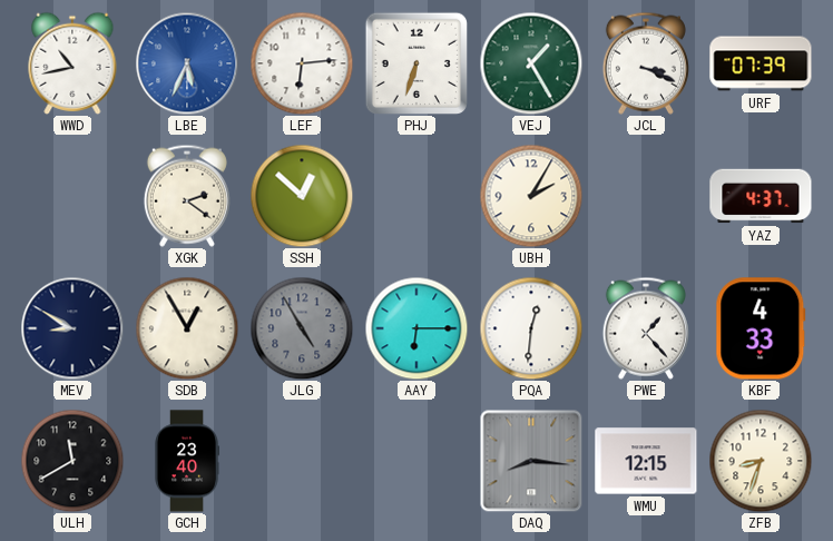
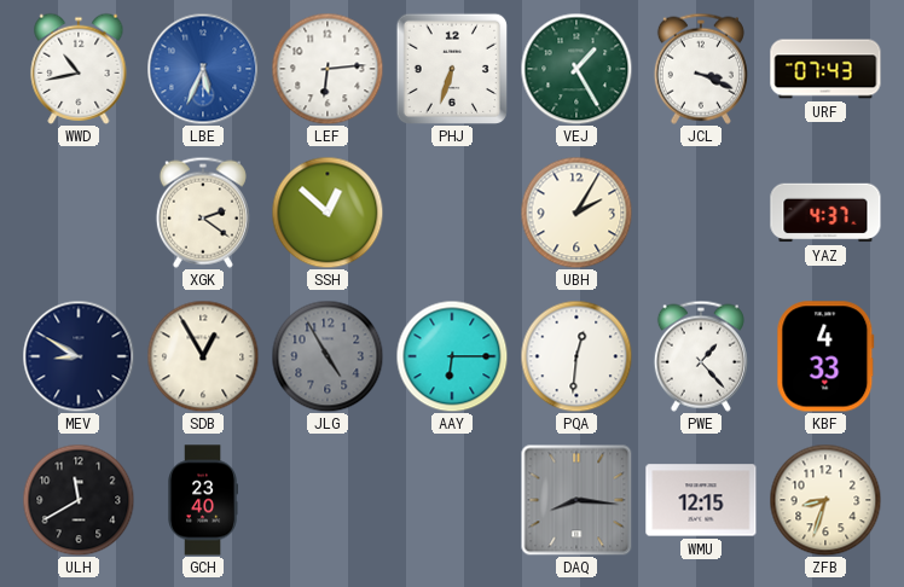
URF: 07:39 -> 07:43 (825, 69)
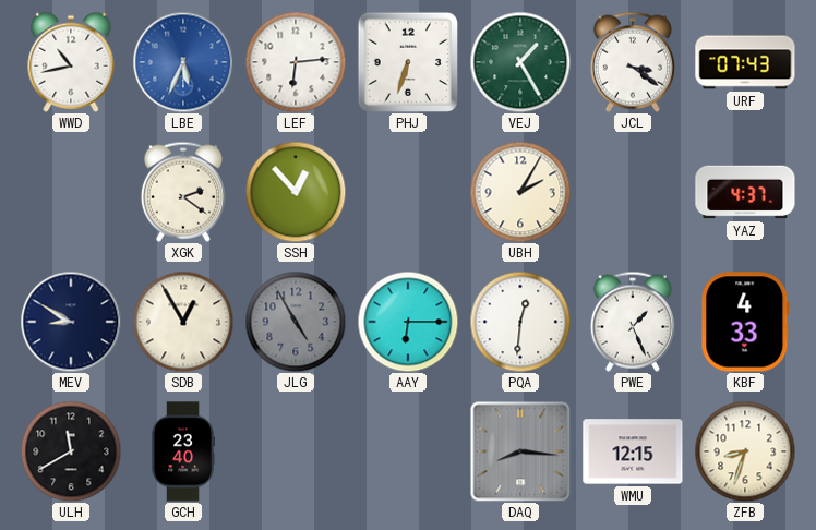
JCL: 3:19 -> 3:21 (633, 62)
SSH: 12:52 -> 12:53 (296, 192)
PWE: 1:23 -> 1:26 (633, 322)
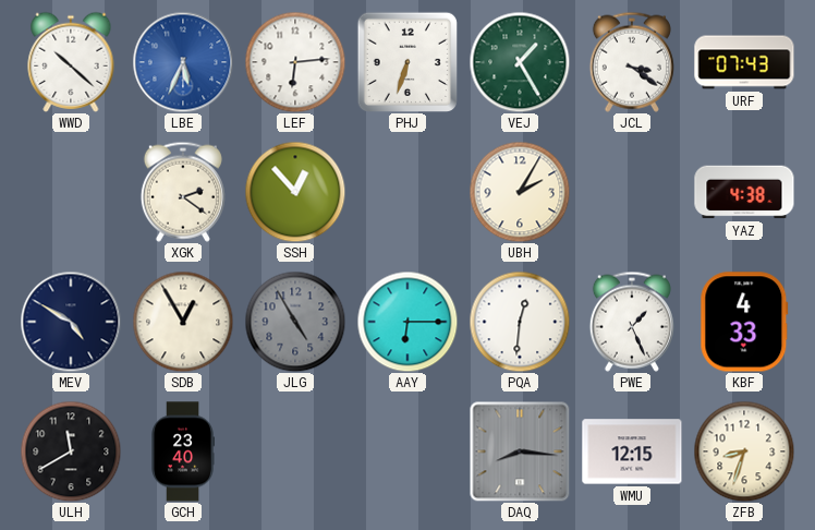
WWD: 10:43 -> 10:22 (71, 62)
YAZ: 4:37 -> 4:38 (744, 192)
MEV: 8:50 -> 4:50 (71, 322)
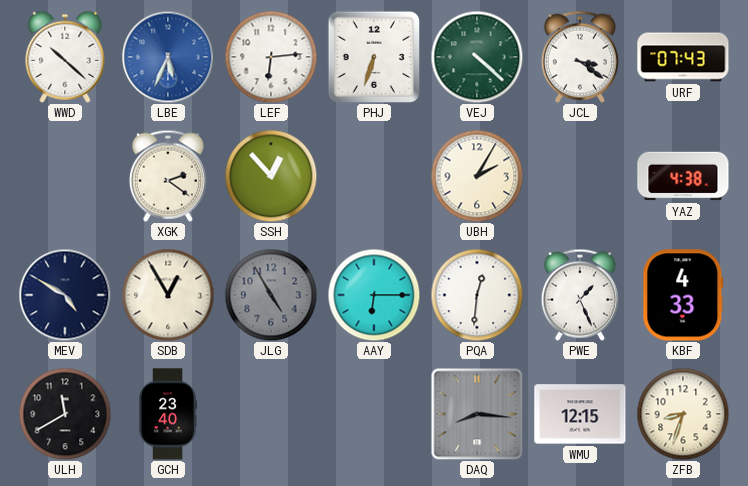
VEJ: 1:25 -> 4:22 (477, 57)
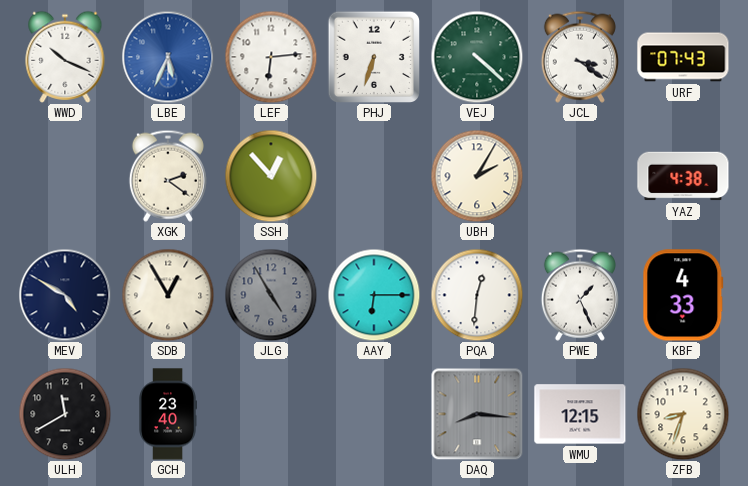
WWD: 10:22 -> 10:19 (65, 57)
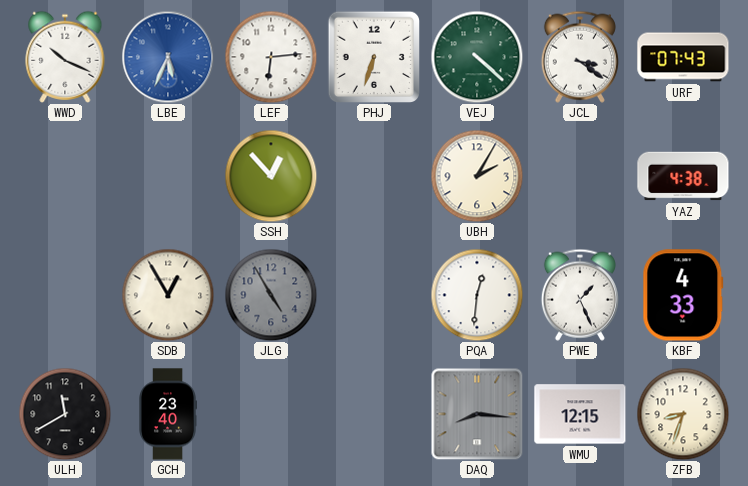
XGK: 2:21 -> none (168, 176)
MEV: 4:50 -> none (65, 295)
AAY: 6:15 -> none (374, 295)
